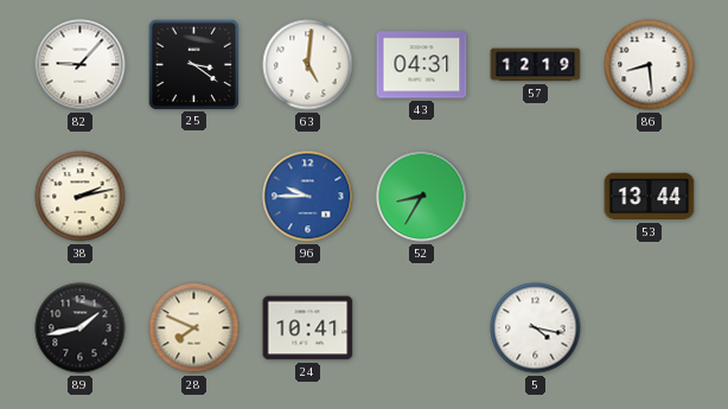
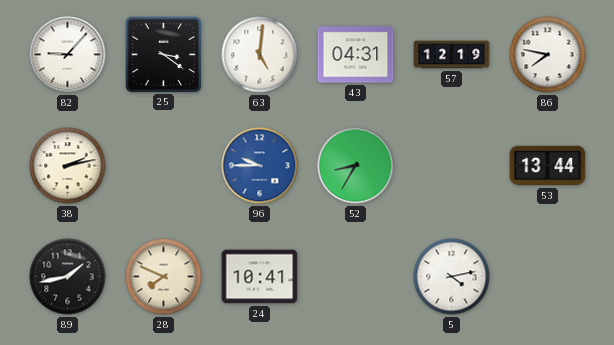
86: 8:29 -> 7:47 (548, 55)
5: 4:17 -> 4:13 (452, 277)
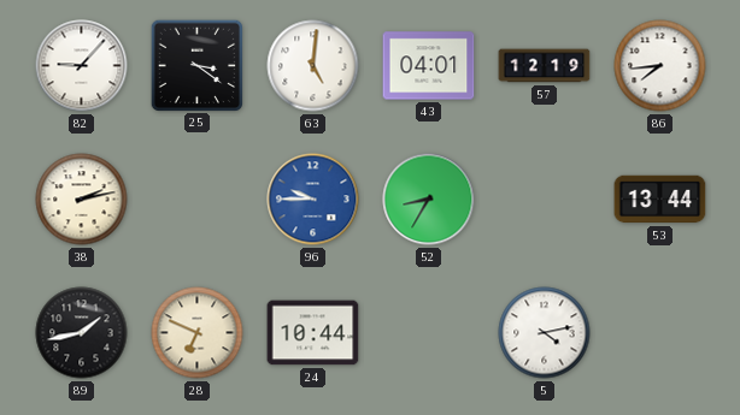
43: 04:31 -> 04:01 (429, 66)
86: 7:47 -> 7:44 (660, 66)
28: 7:49 -> 6:49 (198, 333)
24: 10:41 -> 10:44 (313, 333)
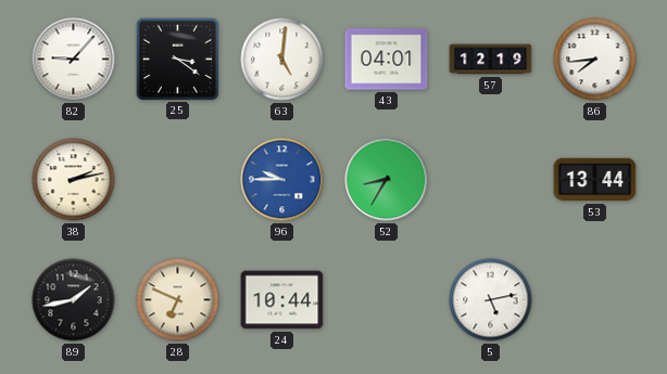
5: 4:13 -> 5:13 (491, 300)
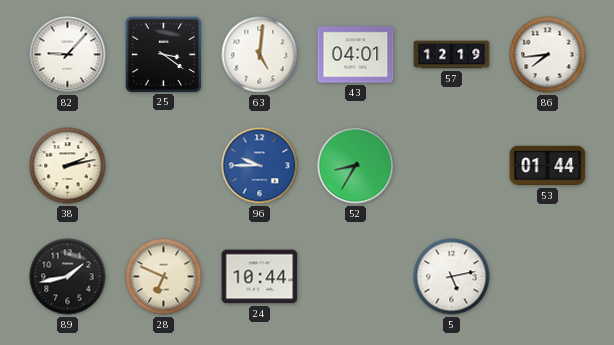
53: 13:44 -> 01:44 (548, 166)
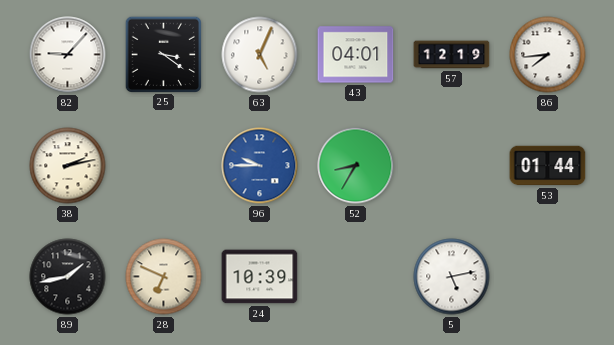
63: 5:01 -> 5:04 (260, 55)
24: 10:44 -> 10:39 (260, 277)
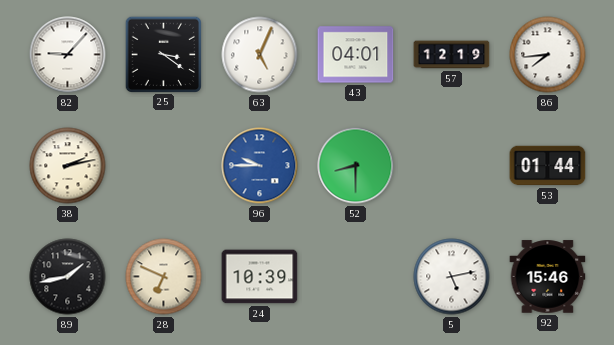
52: 8:35 -> 8:30 (356, 166)
92: none -> 15:46 (548, 277)
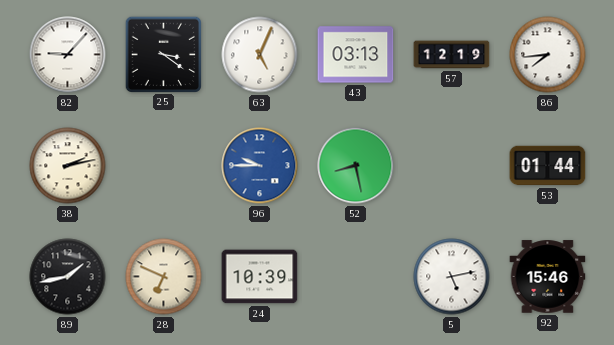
43: 04:01 -> 03:13 (356, 55)
52: 8:30 -> 8:28 (356, 166)
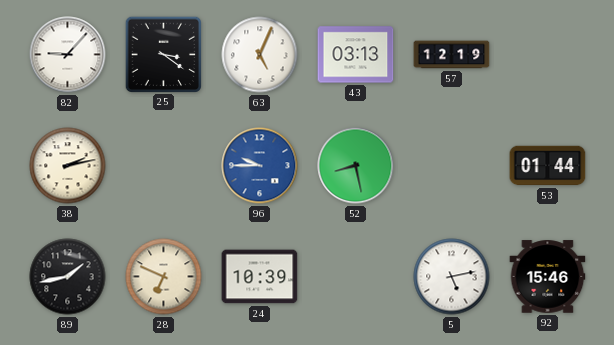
86: 7:44 -> none (548, 55)
